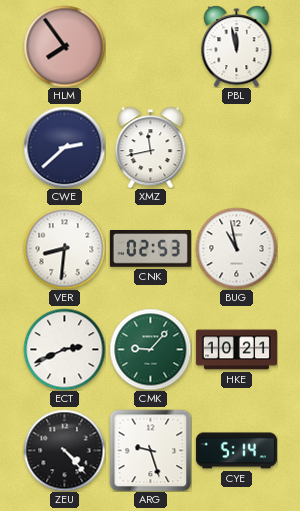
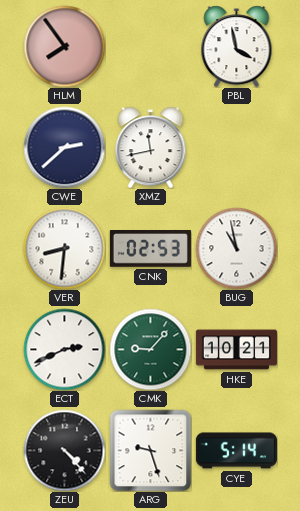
PBL: 11:58 -> 3:58 (237, 46)
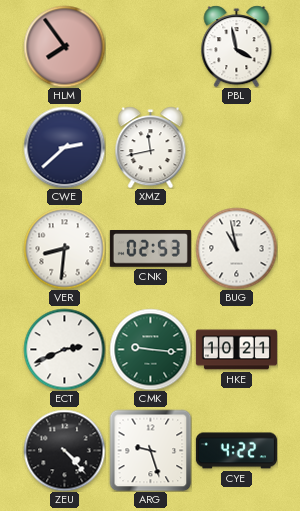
CMK: 9:07 -> 9:16 (150, 349)
CYE: 5:14 -> 4:22 (236, 451)
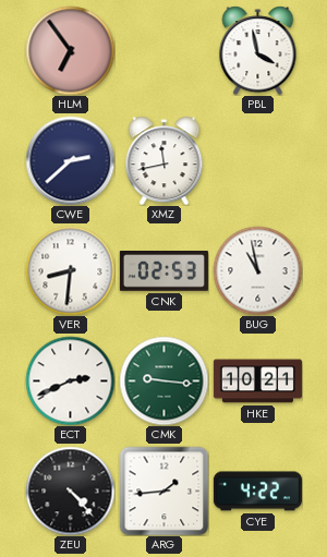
HLM: 7:54 -> 6:54 (70, 50)
ARG: 9:27 -> 1:44 (163, 491)
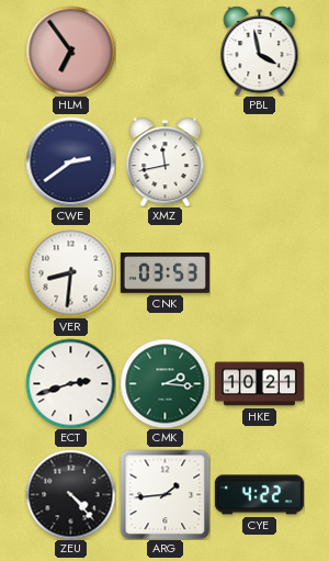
CWE: 2:38 -> 2:39 (70, 161)
CNK: 02:53 -> 03:53 (164, 273)
BUG: 10:58 -> none (257, 270)
ECT: 2:41 -> 2:42 (70, 383)
CMK: 9:16 -> 2:16 (164, 383)
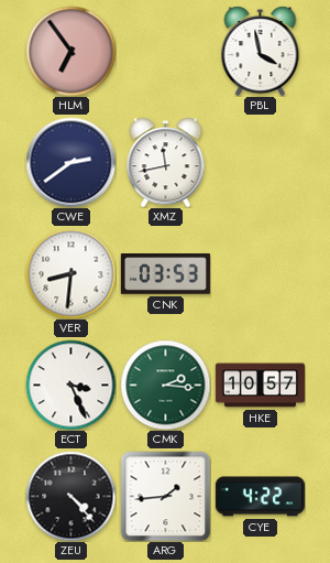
ECT: 2:42 -> 3:26 (70, 385)
HKE: 10:21 -> 10:57 (260, 386)
